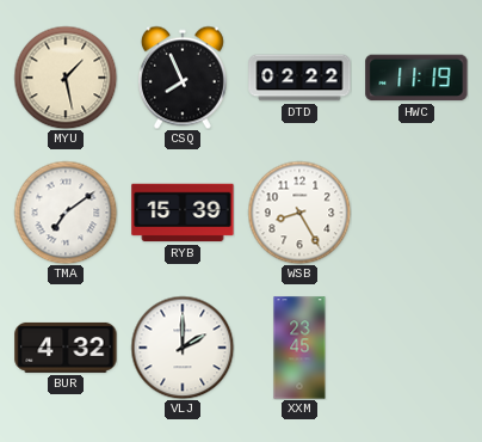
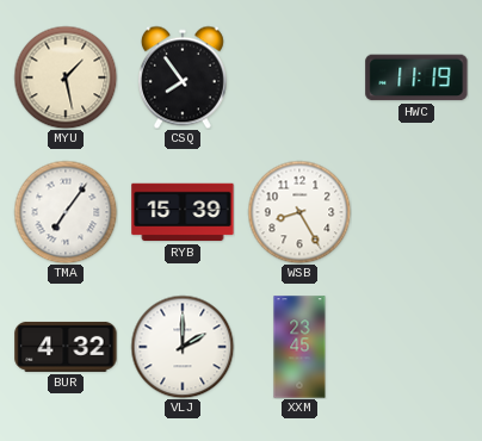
CSQ: 7:56 -> 7:54 (183, 77)
DTD: 02:22 -> none (299, 78)
TMA: 7:09 -> 7:06 (66, 212)
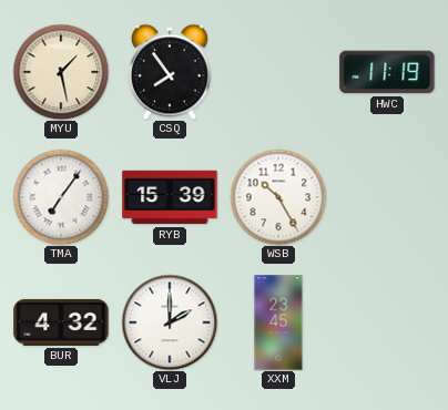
WSB: 8:25 -> 10:25 (278, 197)
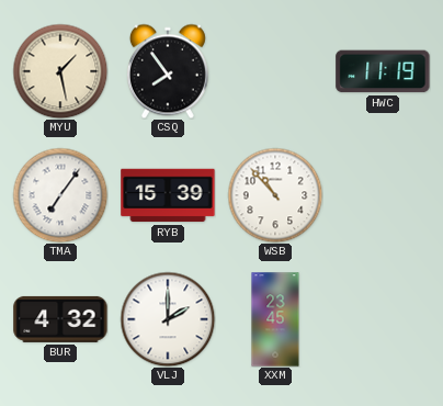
WSB: 10:25 -> 10:53 (275, 195)
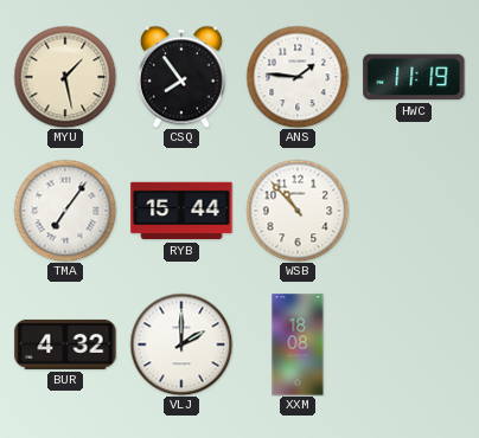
ANS: none -> 1:46 (298, 77)
RYB: 15:39 -> 15:44 (181, 211)
XXM: 23:45 -> 18:08 (298, 344)
